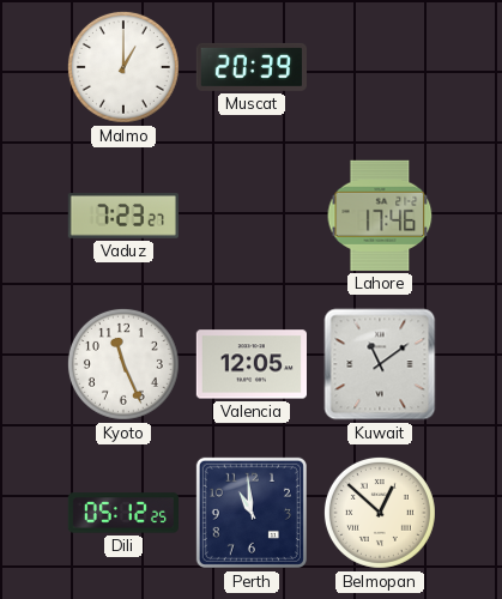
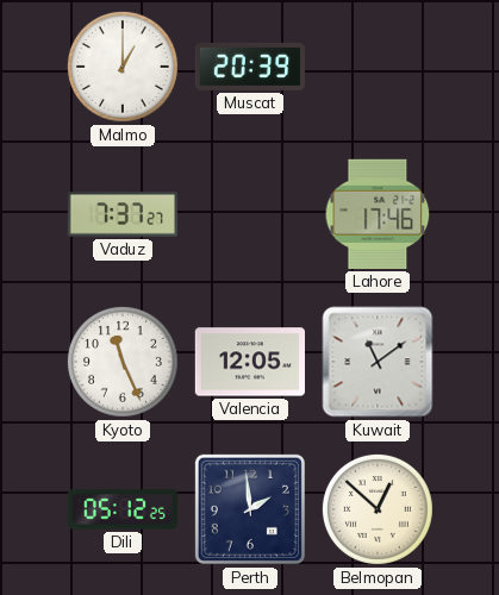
Vaduz: 7:23 -> 7:37 (123, 214)
Perth: 10:59 -> 1:59 (250, 509)
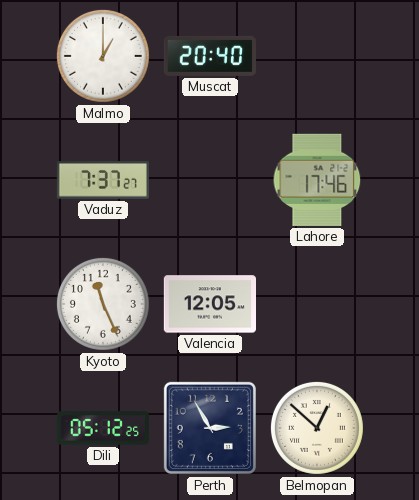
Muscat: 20:39 -> 20:40 (209, 56)
Kuwait: 11:09 -> none (378, 362)
Perth: 1:59 -> 2:55 (210, 428)
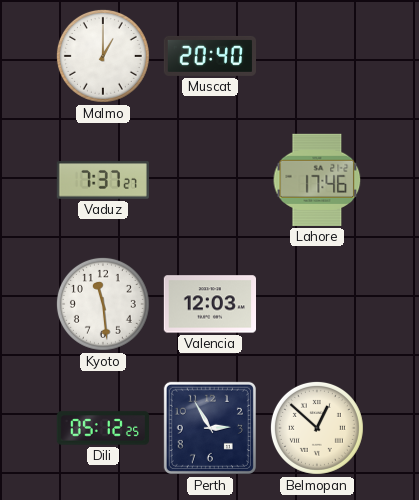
Kyoto: 11:26 -> 11:29 (103, 304)
Valencia: 12:05 -> 12:03 (209, 304)
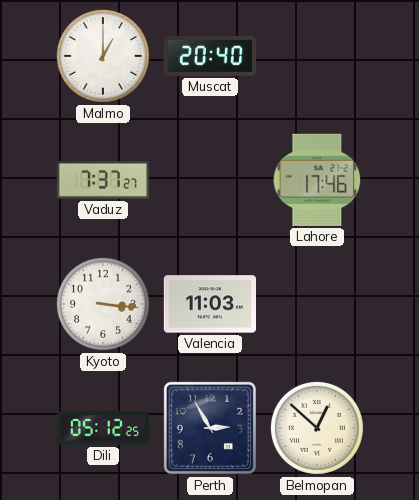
Kyoto: 11:29 -> 3:16 (103, 304)
Valencia: 12:03 -> 11:03 (209, 304)
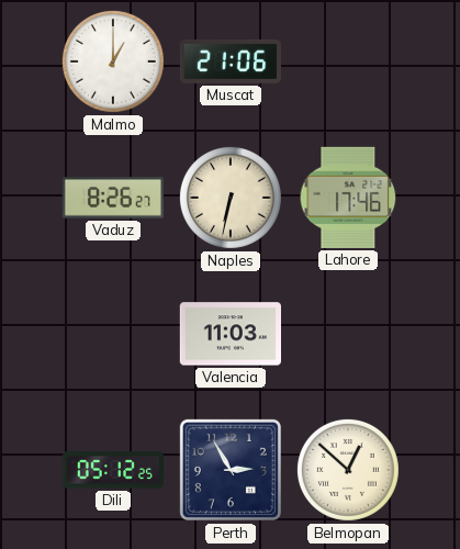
Muscat: 20:40 -> 21:06 (229, 61)
Vaduz: 7:37 -> 8:26 (113, 198)
Naples: none -> 6:32 (231, 198)
Kyoto: 3:16 -> none (103, 304)
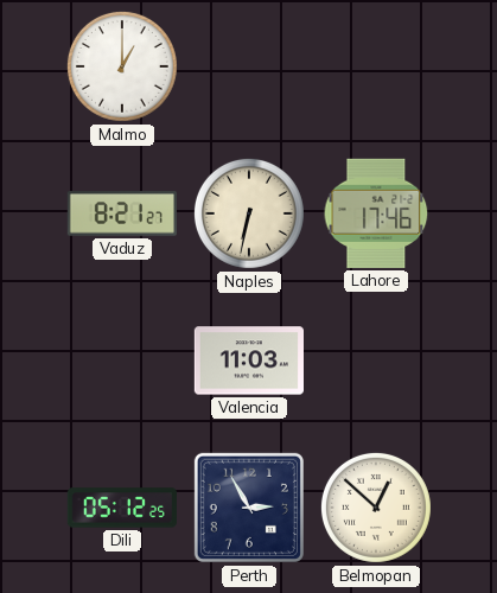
Muscat: 21:06 -> none (229, 61)
Vaduz: 8:26 -> 8:21 (122, 213)
